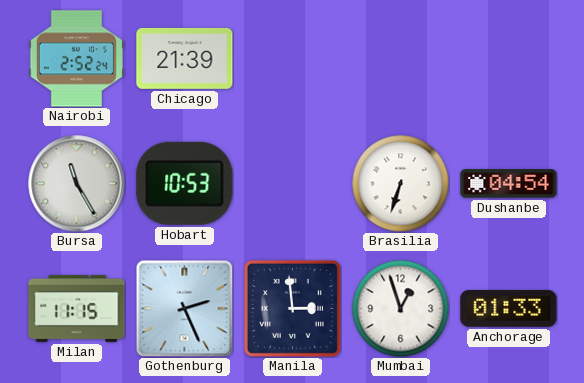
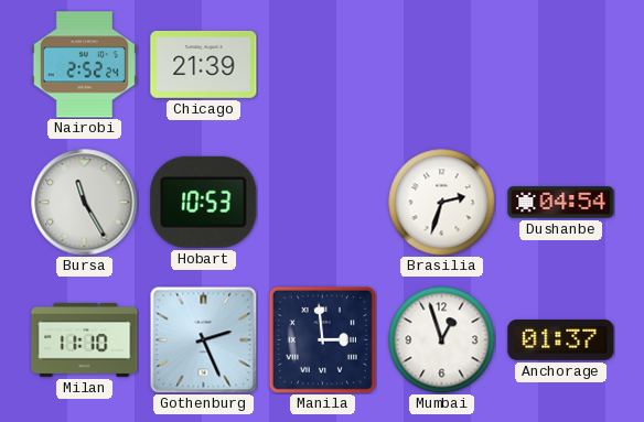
Brasilia: 6:33 -> 2:33 (441, 202)
Milan: 11:15 -> 11:10 (85, 339)
Anchorage: 01:33 -> 01:37 (561, 339)
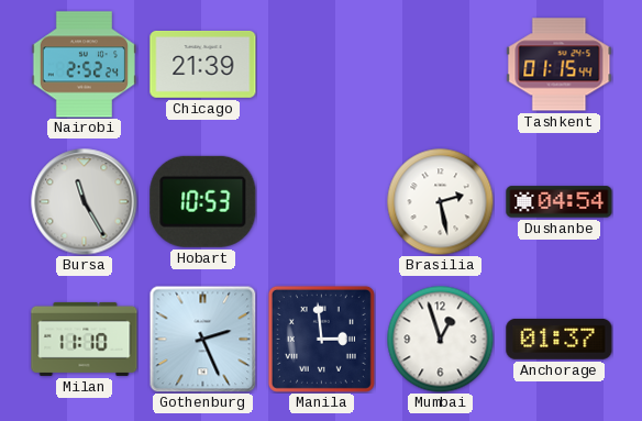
Tashkent: none -> 01:15 (560, 65)
Brasilia: 2:33 -> 2:28 (440, 201)
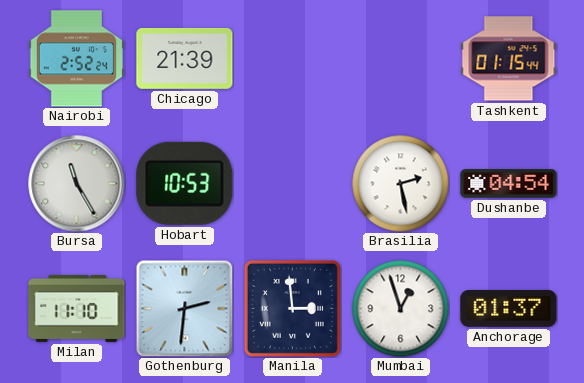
Gothenburg: 2:26 -> 2:31 (184, 308)
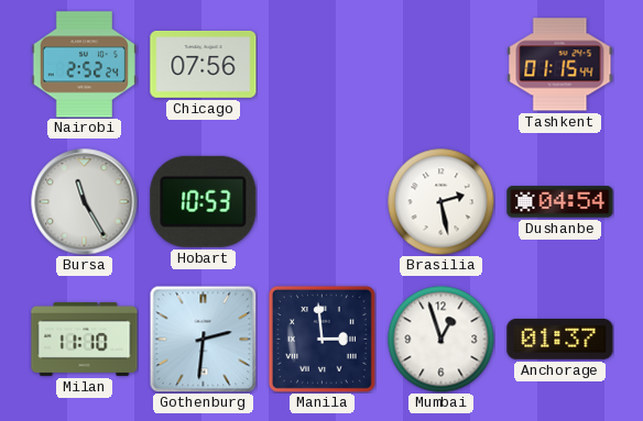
Chicago: 21:39 -> 07:56 (204, 65)
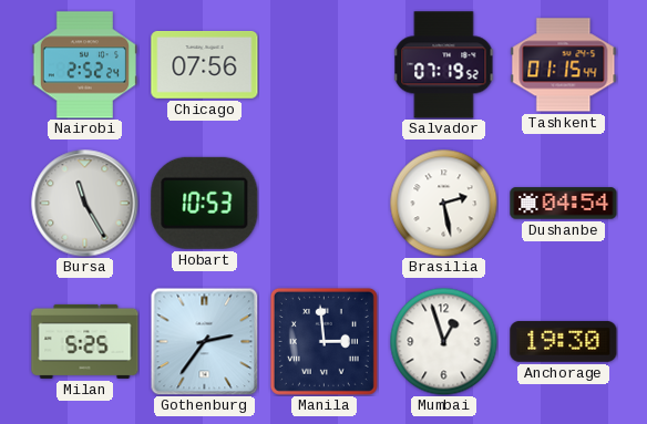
Salvador: none -> 07:19 (444, 65)
Milan: 11:10 -> 5:25 (85, 341)
Gothenburg: 2:31 -> 2:36 (204, 341)
Anchorage: 01:37 -> 19:30 (564, 341)
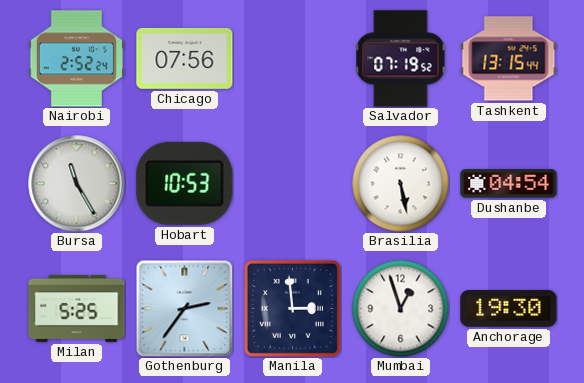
Tashkent: 01:15 -> 13:15 (509, 59)
Brasilia: 2:28 -> 5:28 (400, 183)
